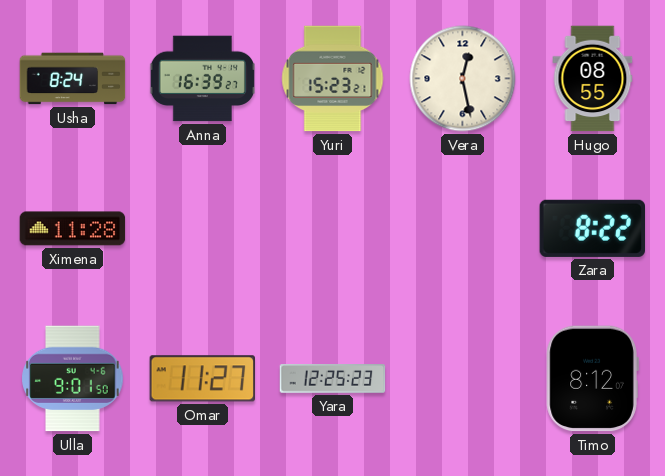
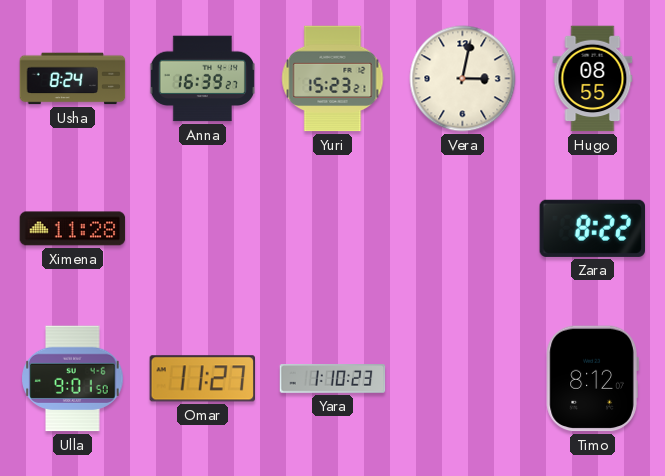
Vera: 12:28 -> 3:02 (463, 79)
Yara: 12:25 -> 1:10 (333, 379)
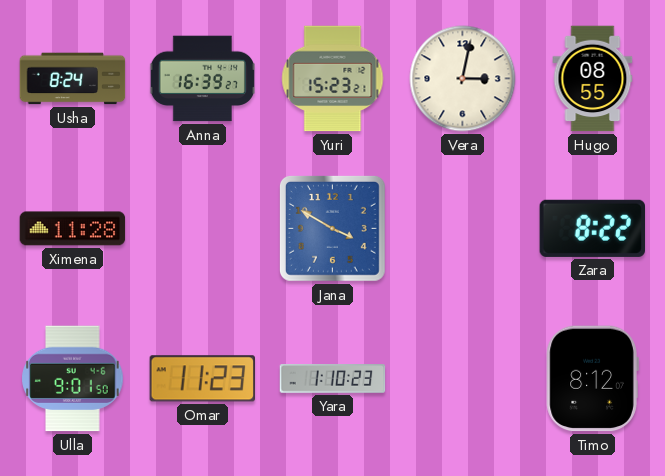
Jana: none -> 3:50 (332, 228)
Omar: 11:27 -> 11:23 (202, 379)
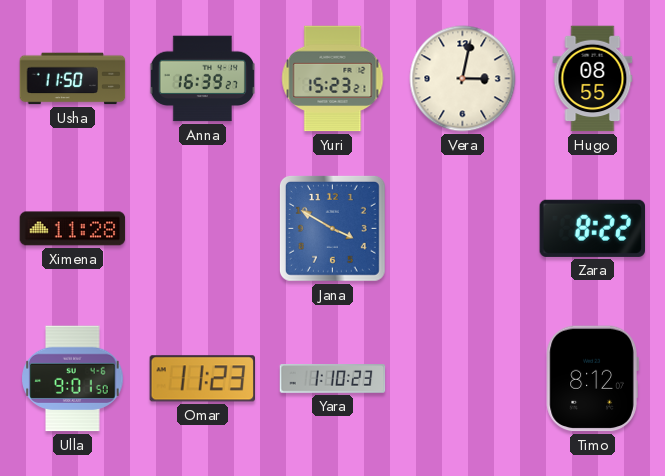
Usha: 8:24 -> 11:50 (73, 79)
